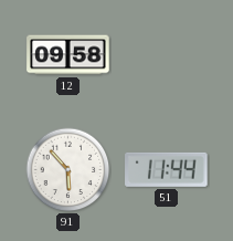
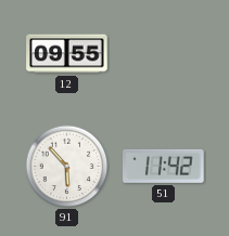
12: 09:58 -> 09:55 (67, 54)
51: 11:44 -> 11:42 (164, 166)
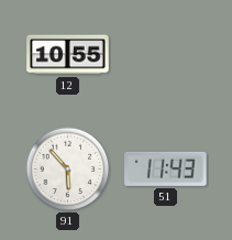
12: 09:55 -> 10:55 (68, 55)
51: 11:42 -> 11:43 (166, 168)
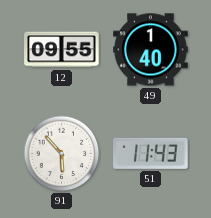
12: 10:55 -> 09:55 (62, 50)
49: none -> 1:40 (151, 50)
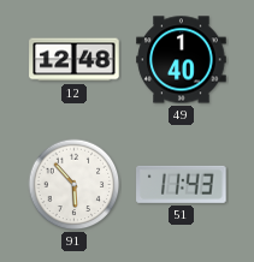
12: 09:55 -> 12:48 (75, 60)
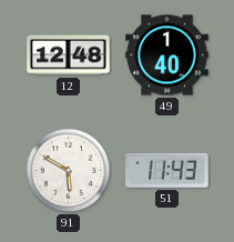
91: 5:53 -> 5:50 (69, 171)
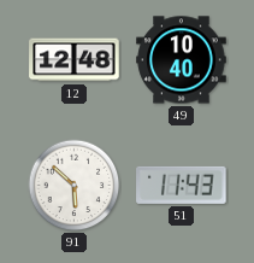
49: 1:40 -> 10:40 (182, 60)
91: 5:50 -> 5:52 (75, 186)
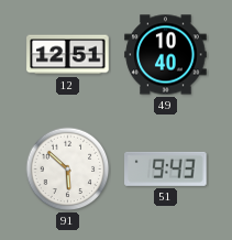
12: 12:48 -> 12:51 (68, 55)
51: 11:43 -> 9:43 (166, 168)
